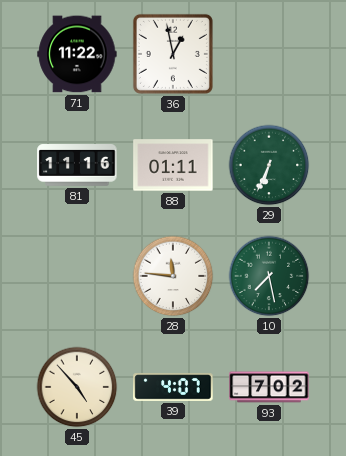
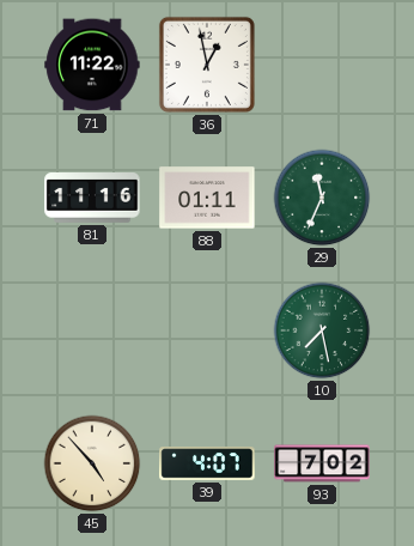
29: 6:34 -> 11:34 (322, 198)
28: 11:46 -> none (173, 276)
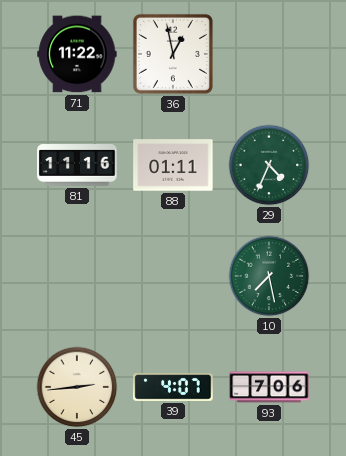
29: 11:34 -> 4:34 (269, 165)
45: 4:53 -> 2:44 (77, 387)
93: 7:02 -> 7:06 (269, 387)
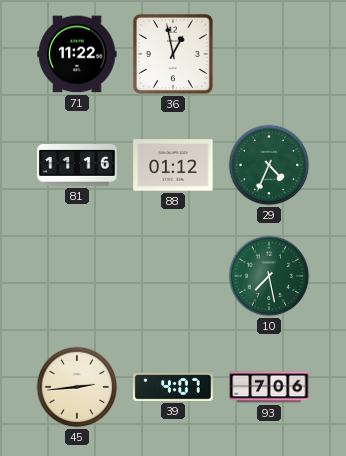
88: 01:11 -> 01:12 (173, 165)
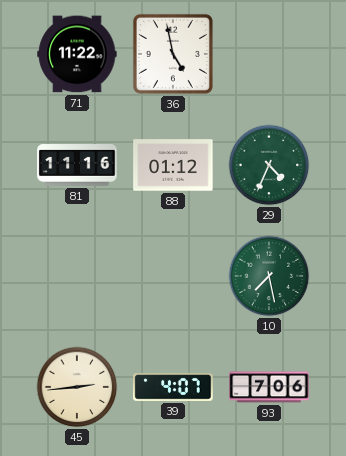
36: 12:58 -> 4:58 (173, 54)
